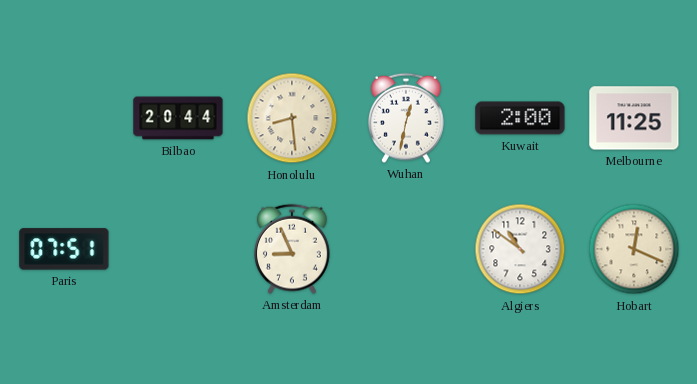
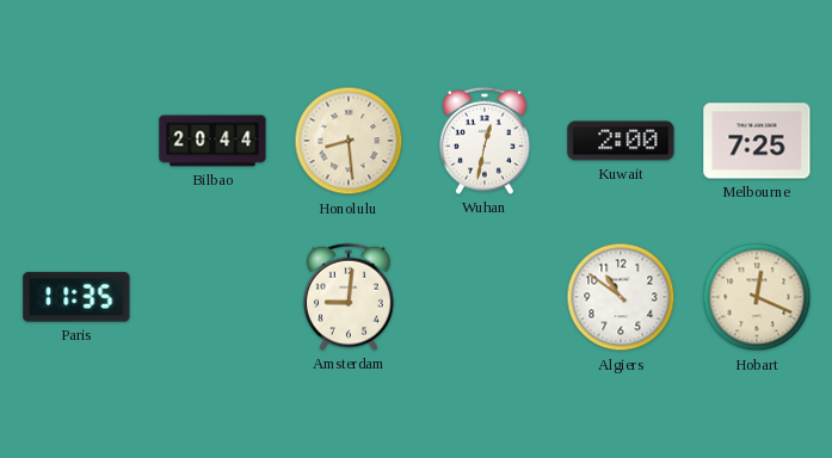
Melbourne: 11:25 -> 7:25 (757, 141)
Paris: 07:51 -> 11:35 (76, 297)
Amsterdam: 8:56 -> 9:01 (350, 297)
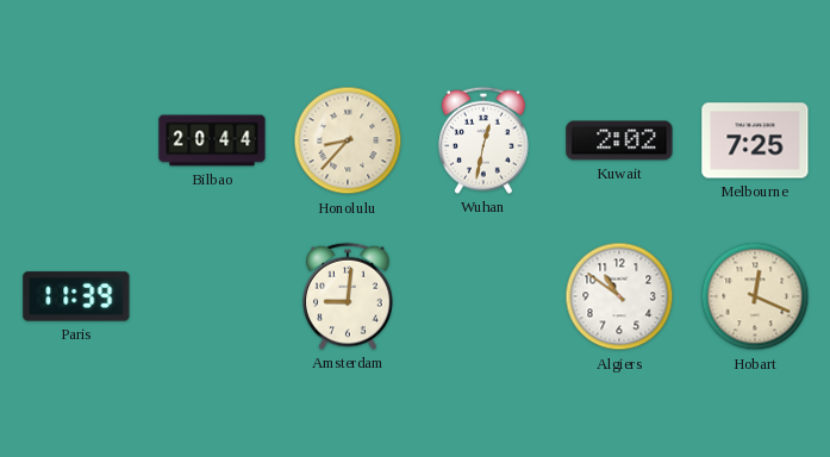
Honolulu: 8:29 -> 8:37 (348, 140)
Kuwait: 2:00 -> 2:02 (619, 140)
Paris: 11:35 -> 11:39 (76, 296)
